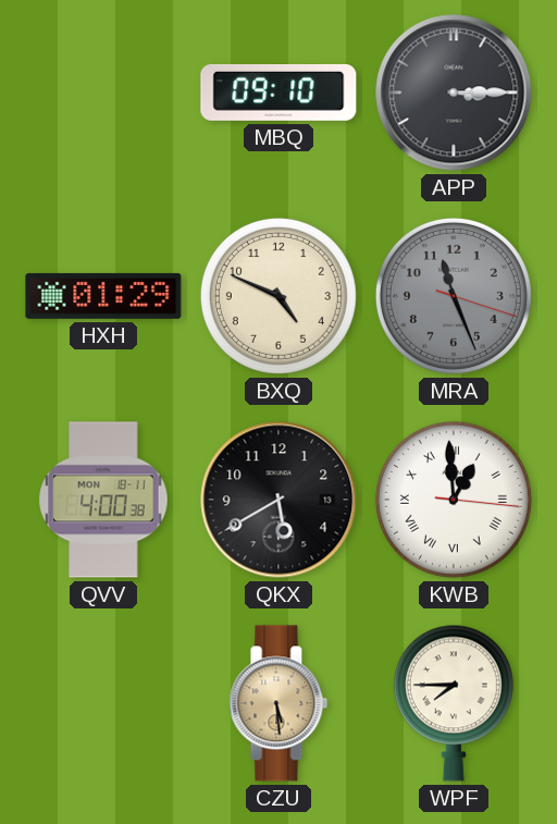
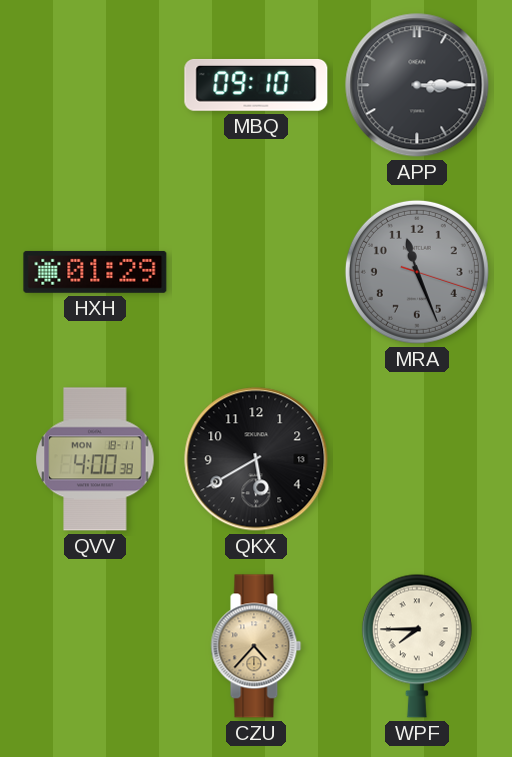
BXQ: 4:49 -> none (278, 296)
KWB: 12:59 -> none (454, 500)
CZU: 5:29 -> 4:37 (256, 646)
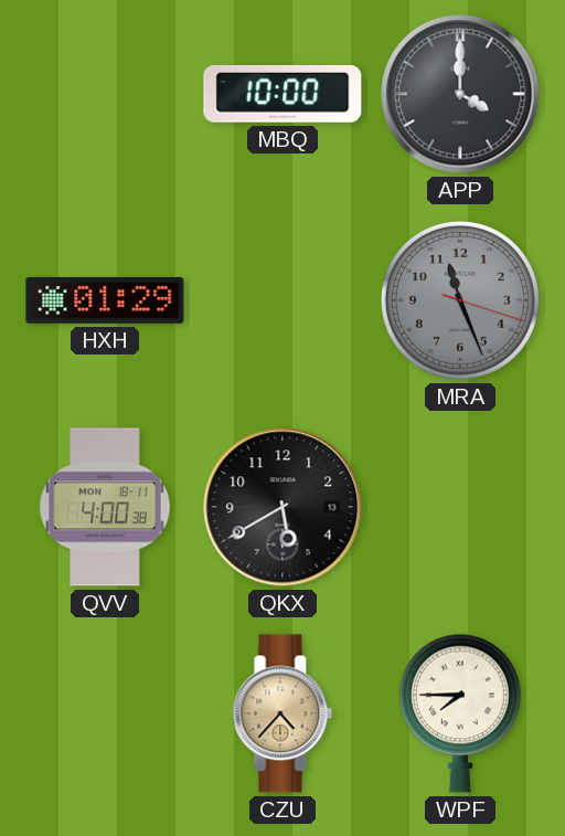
MBQ: 09:10 -> 10:00 (282, 94)
APP: 3:15 -> 4:00 (460, 94)
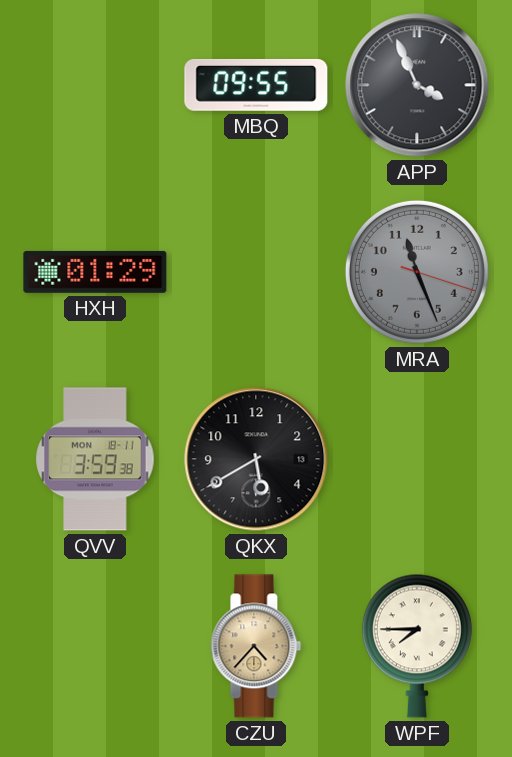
MBQ: 10:00 -> 09:55 (256, 85)
APP: 4:00 -> 3:56 (417, 85)
QVV: 4:00 -> 3:59 (95, 459)
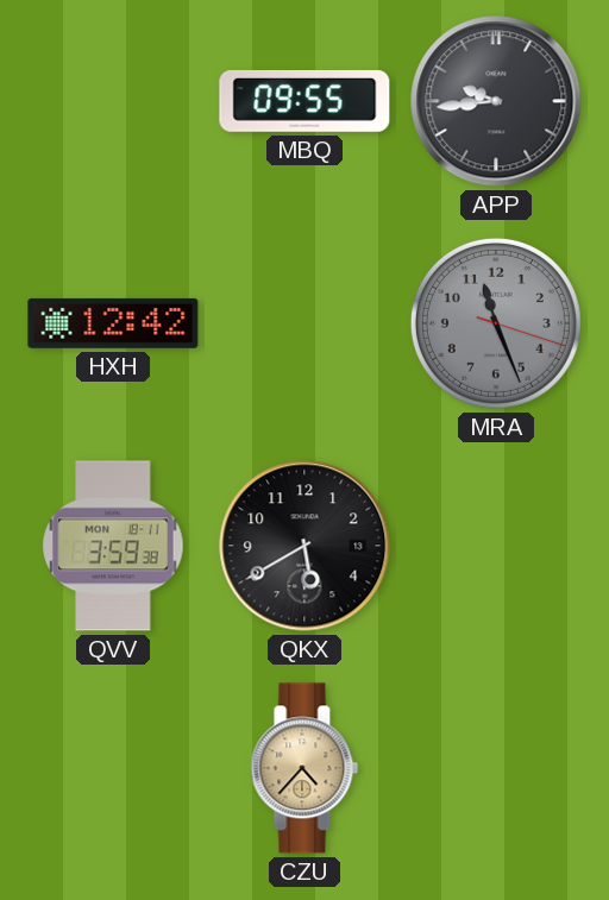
APP: 3:56 -> 9:44 (496, 101)
HXH: 01:29 -> 12:42 (113, 323)
WPF: 7:45 -> none (417, 646)
